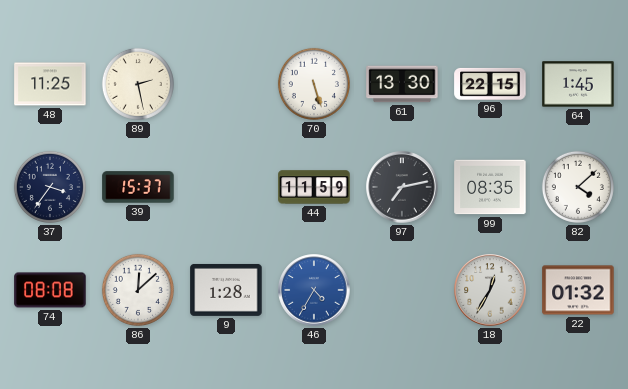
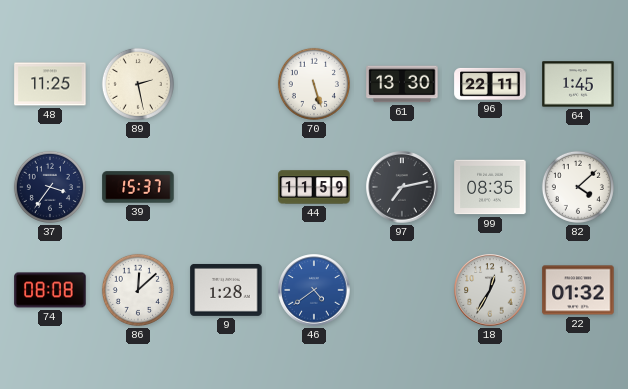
96: 22:15 -> 22:11 (490, 84)
46: 4:35 -> 4:39 (314, 290)
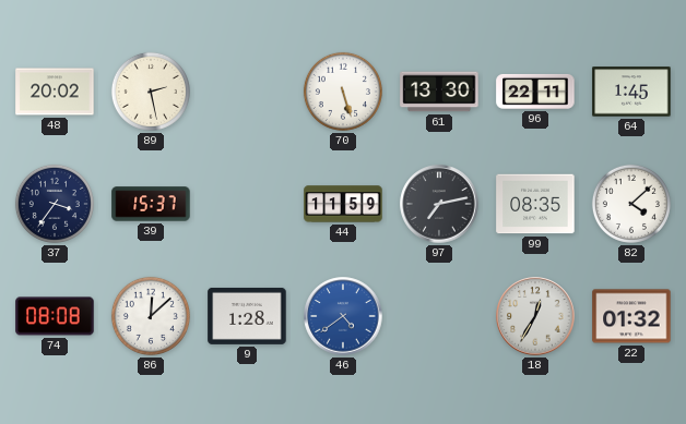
48: 11:25 -> 20:02 (55, 92)
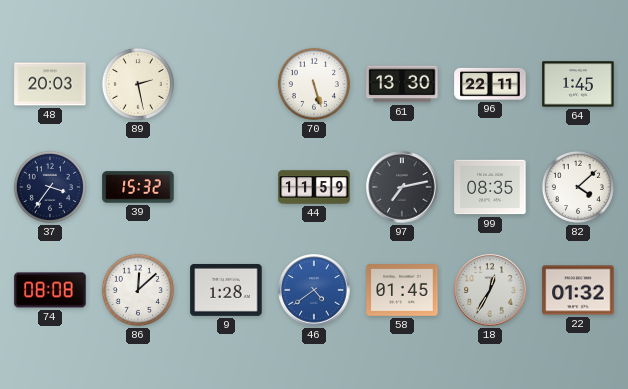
48: 20:02 -> 20:03 (50, 84)
39: 15:37 -> 15:32 (138, 187)
58: none -> 01:45 (402, 290)
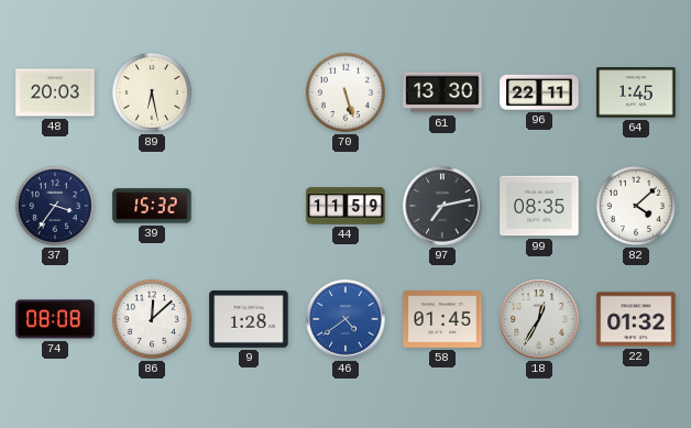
89: 2:28 -> 6:28 (152, 92)
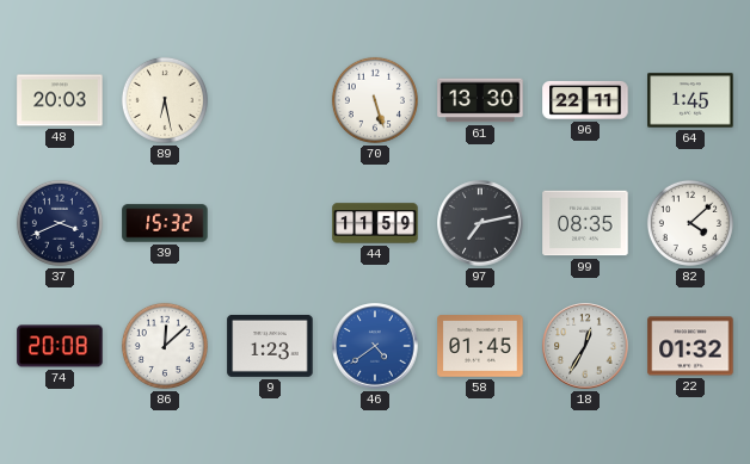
37: 3:36 -> 3:41 (60, 223)
74: 08:08 -> 20:08 (60, 346)
9: 1:28 -> 1:23 (270, 346)
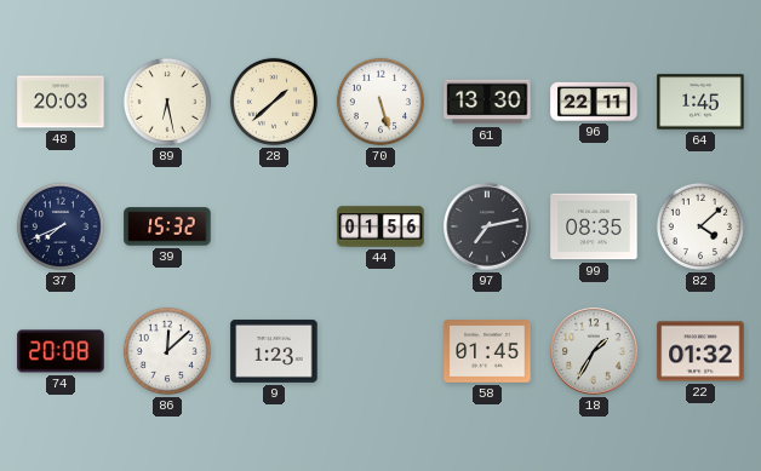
28: none -> 1:38 (274, 102)
37: 3:41 -> 7:41 (61, 226)
44: 11:59 -> 01:56 (380, 226)
46: 4:39 -> none (375, 346)
18: 12:35 -> 1:35 (594, 351)
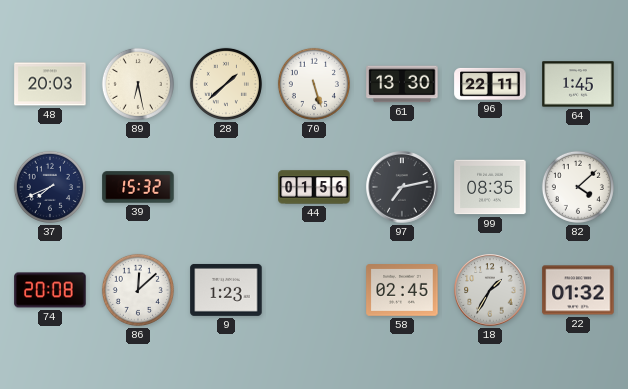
58: 01:45 -> 02:45 (402, 290)
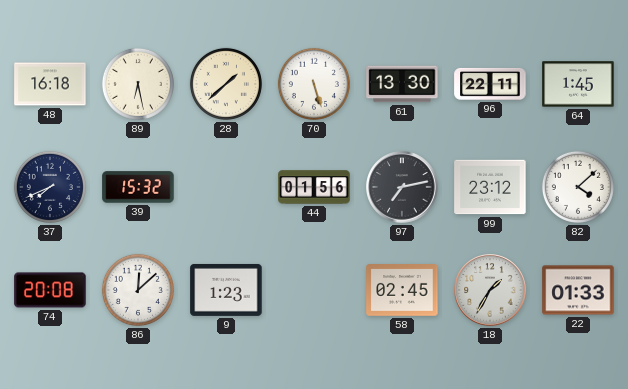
48: 20:03 -> 16:18 (50, 84)
99: 08:35 -> 23:12 (490, 187)
22: 01:32 -> 01:33 (578, 290)
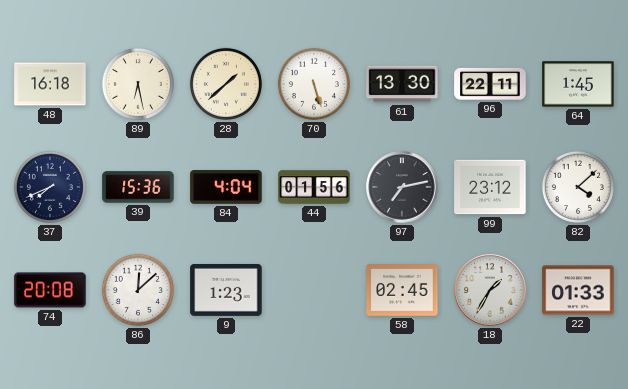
39: 15:32 -> 15:36 (138, 187)
84: none -> 4:04 (226, 188)
